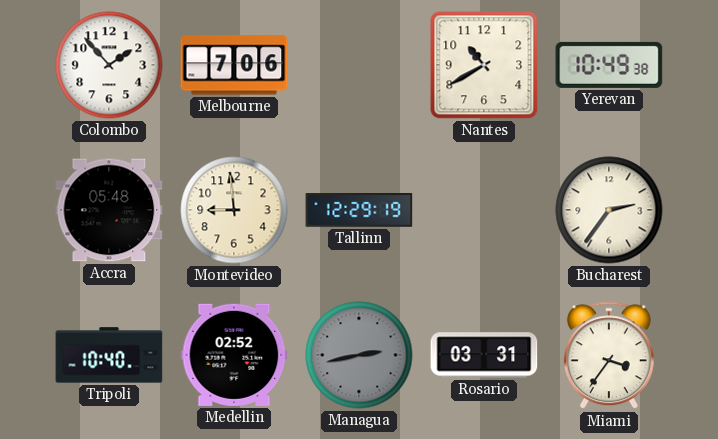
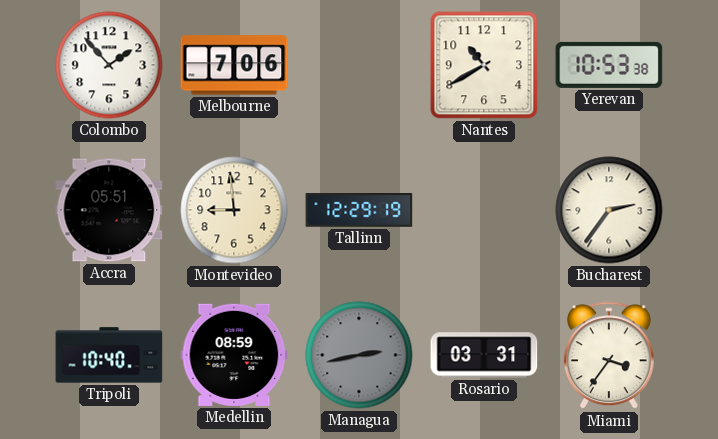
Yerevan: 10:49 -> 10:53 (609, 65)
Accra: 05:48 -> 05:51 (109, 210)
Medellin: 02:52 -> 08:59 (234, 355)
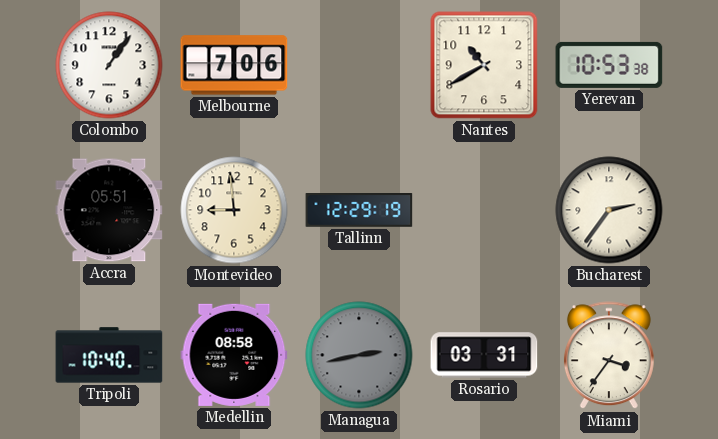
Colombo: 1:53 -> 1:06 (109, 65)
Medellin: 08:59 -> 08:58 (234, 355)
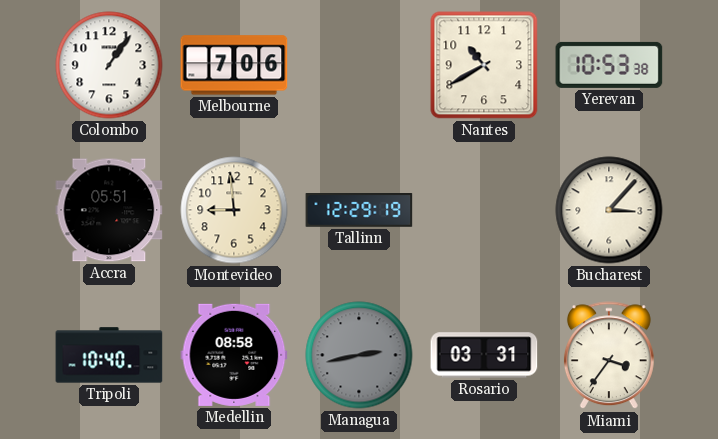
Bucharest: 2:36 -> 3:07 (609, 210)
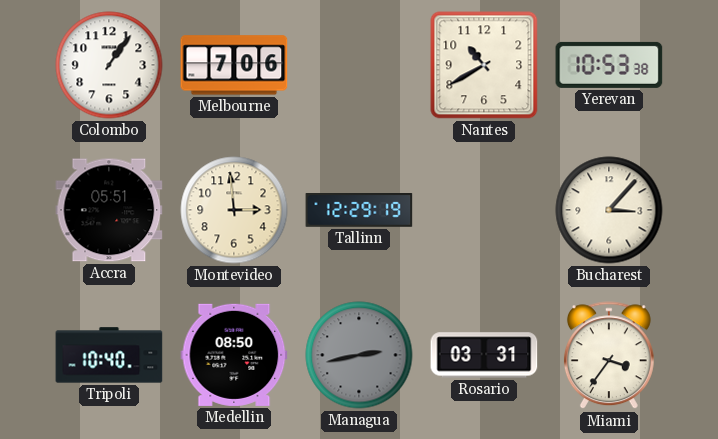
Montevideo: 8:59 -> 2:59 (234, 210)
Medellin: 08:58 -> 08:50 (234, 355)
